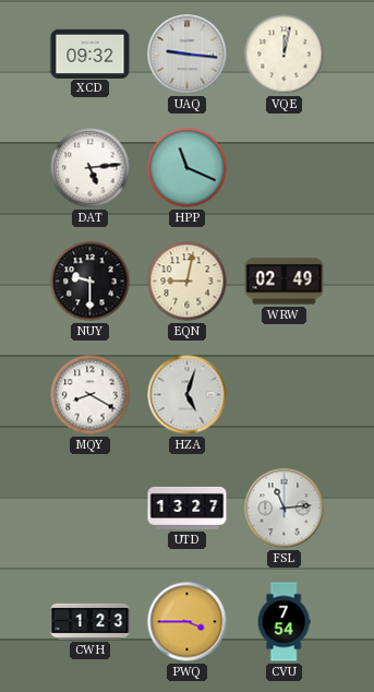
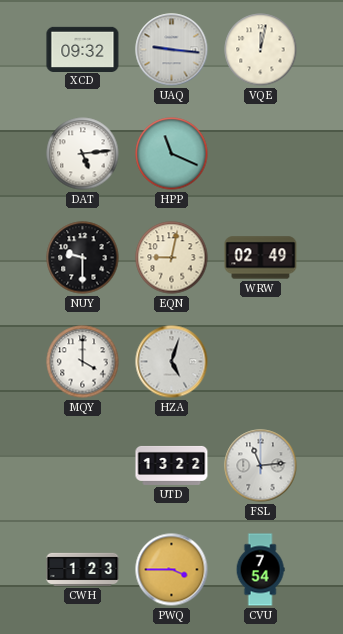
MQY: 8:20 -> 4:00 (83, 362)
UTD: 13:27 -> 13:22 (172, 465)
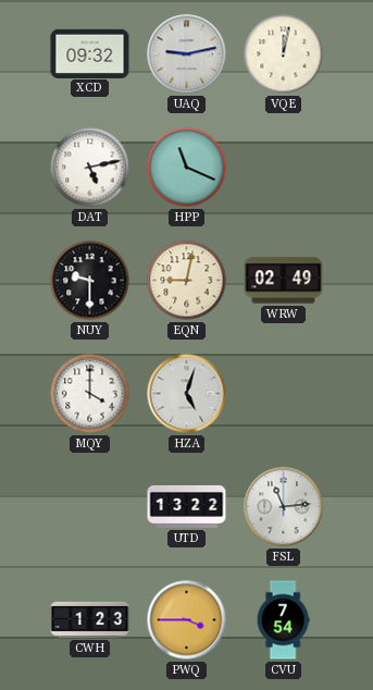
UAQ: 9:16 -> 9:13 (187, 54)
DAT: 5:14 -> 5:13 (90, 168)
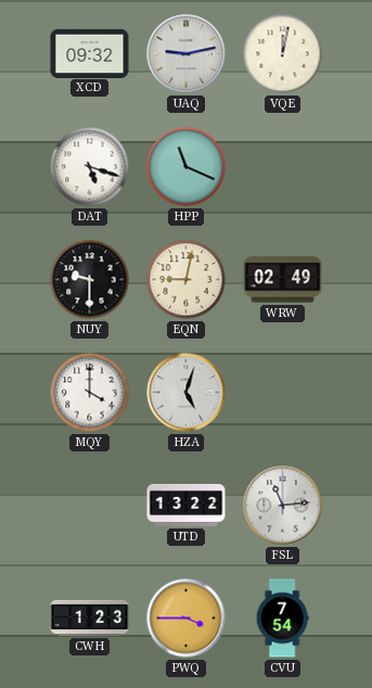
DAT: 5:13 -> 5:18 (90, 167)
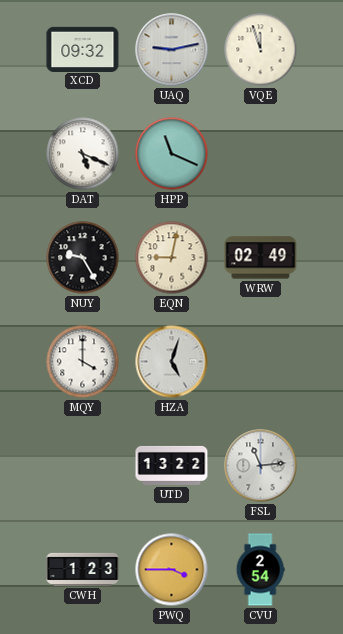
VQE: 12:02 -> 11:57 (261, 50)
DAT: 5:18 -> 5:19 (83, 154)
NUY: 9:30 -> 9:25 (83, 258)
CVU: 7:54 -> 2:54 (260, 570)
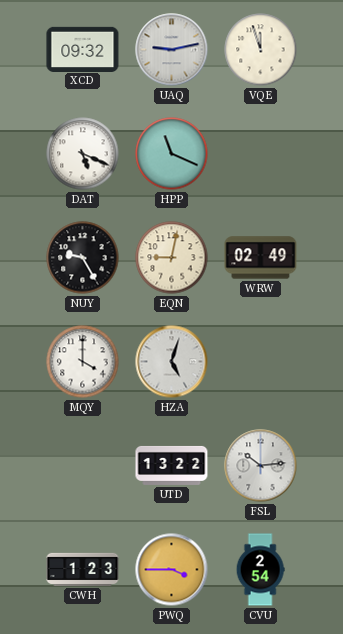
FSL: 11:14 -> 10:14 (261, 466)
